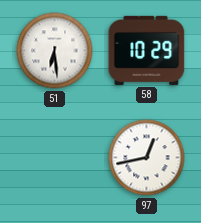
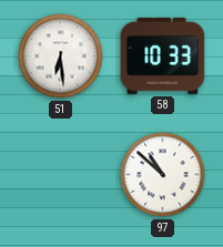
58: 10:29 -> 10:33 (163, 55)
97: 12:43 -> 10:52 (163, 175)
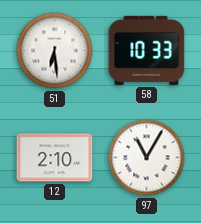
12: none -> 2:10 (55, 158)
97: 10:52 -> 11:05 (147, 158)
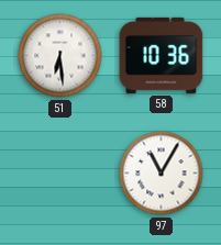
58: 10:33 -> 10:36 (162, 55)
12: 2:10 -> none (55, 158)
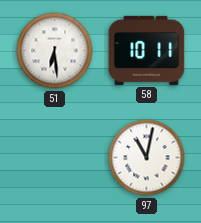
58: 10:36 -> 10:11 (147, 50)
97: 11:05 -> 11:02 (147, 158)
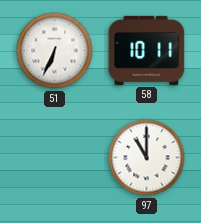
51: 6:29 -> 6:34 (55, 51)
97: 11:02 -> 11:00 (147, 158)
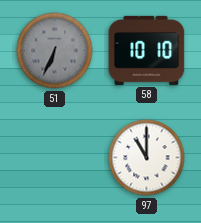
51 dial: white -> grey (55, 51)
58: 10:11 -> 10:10 (147, 50)
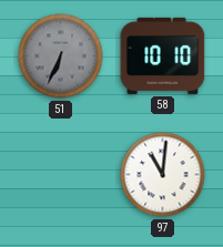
97: 11:00 -> 11:01 (163, 175)
